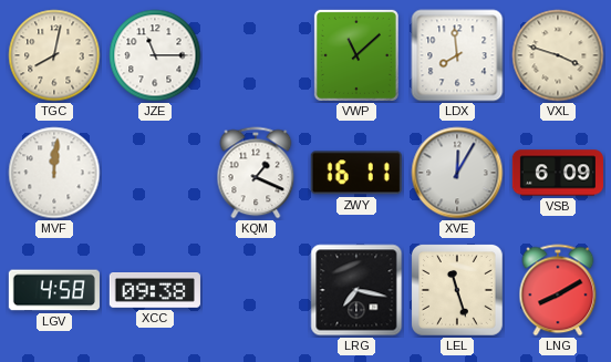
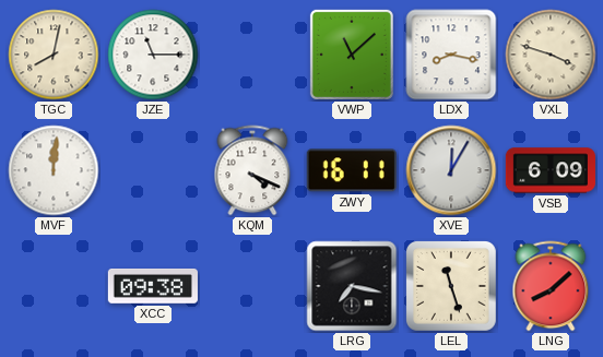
LDX: 7:59 -> 8:17 (451, 55)
KQM: 1:19 -> 4:19 (252, 170)
LGV: 4:58 -> none (54, 290)
LNG: 8:10 -> 8:08 (551, 286)
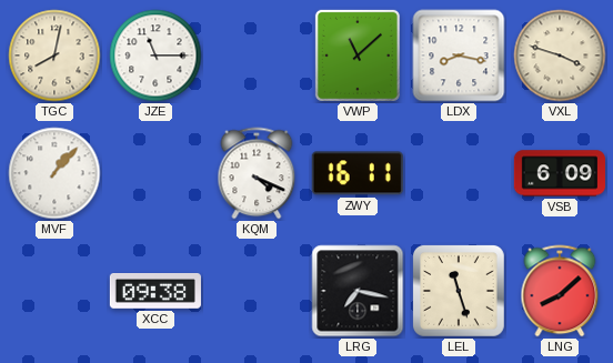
MVF: 12:01 -> 1:07 (54, 173)
XVE: 12:05 -> none (451, 170)
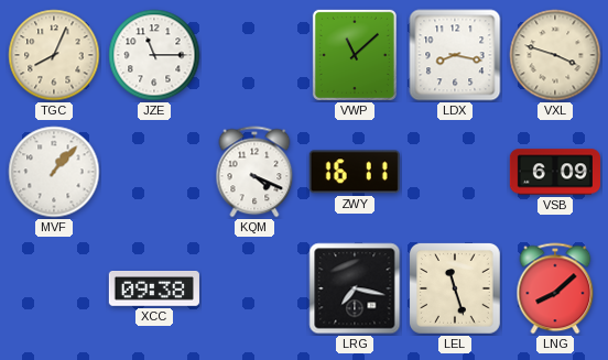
TGC: 8:02 -> 8:04 (54, 55)
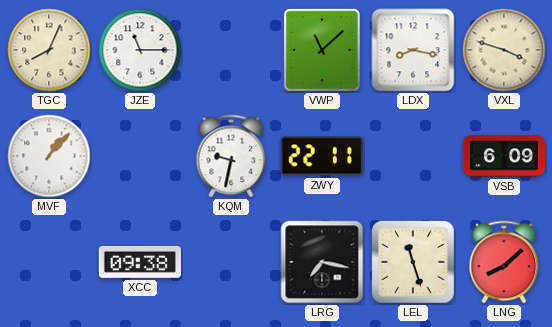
KQM: 4:19 -> 9:32 (231, 156)
ZWY: 16:11 -> 22:11 (322, 156)
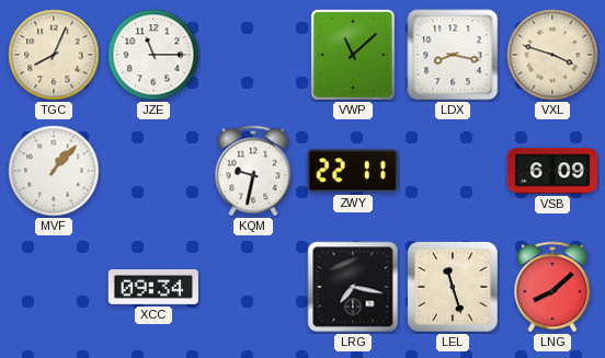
XCC: 09:38 -> 09:34 (153, 288)
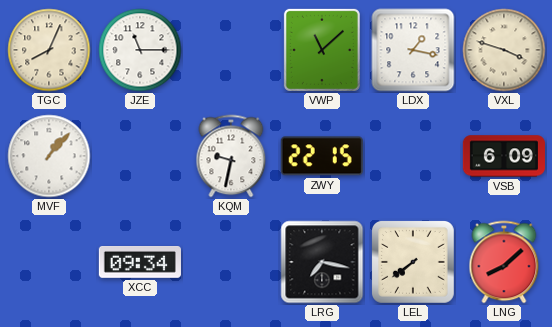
LDX: 8:17 -> 1:17 (413, 50)
ZWY: 22:11 -> 22:15 (322, 156)
LEL: 11:27 -> 7:39 (413, 262)
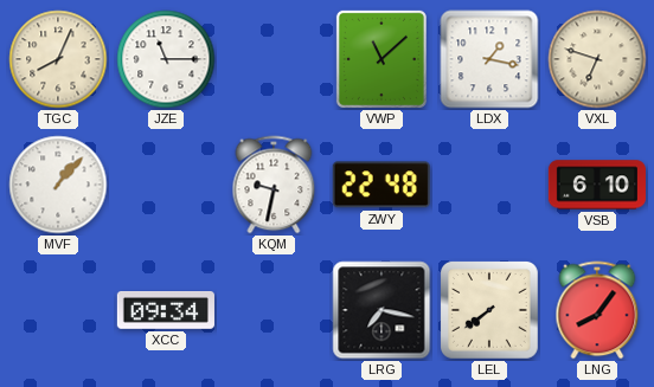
VXL: 3:48 -> 6:48 (597, 59)
ZWY: 22:15 -> 22:48 (381, 185)
VSB: 6:09 -> 6:10 (597, 185)
LNG: 8:08 -> 8:06 (597, 310)
